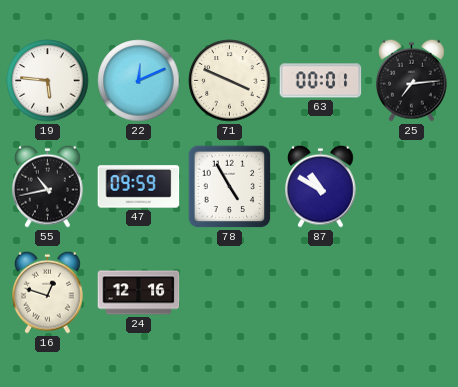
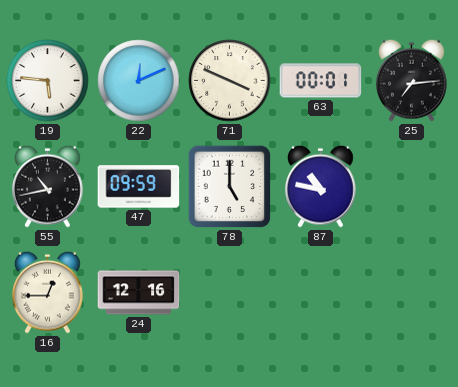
78: 4:55 -> 5:00 (230, 187)
87: 10:50 -> 10:47 (321, 186)
16: 12:48 -> 12:45 (48, 292)
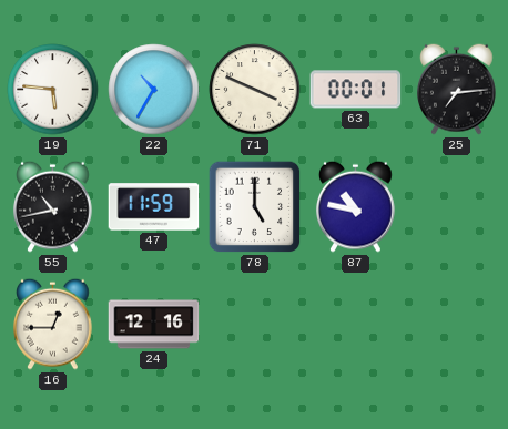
22: 12:11 -> 10:35 (154, 90)
47: 09:59 -> 11:59 (154, 207)
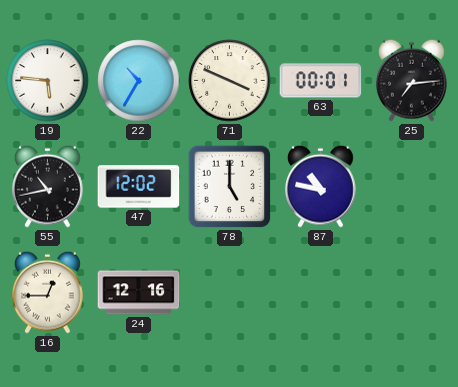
47: 11:59 -> 12:02 (139, 187)
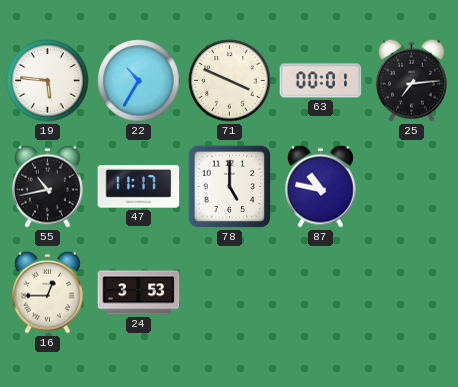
47: 12:02 -> 11:17 (139, 187)
24: 12:16 -> 3:53 (139, 293)
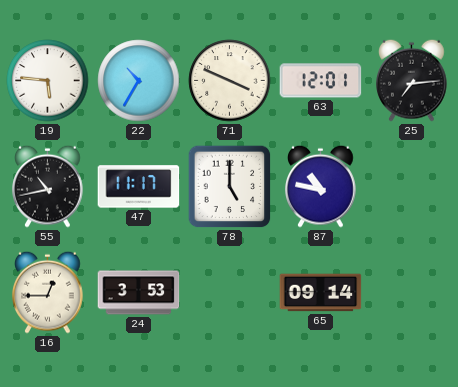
63: 00:01 -> 12:01 (321, 81)
65: none -> 09:14 (321, 293)
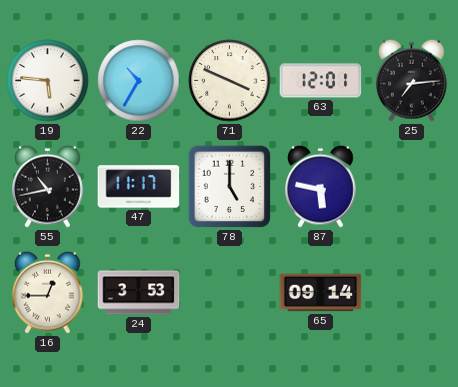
87: 10:47 -> 5:47 (321, 186)
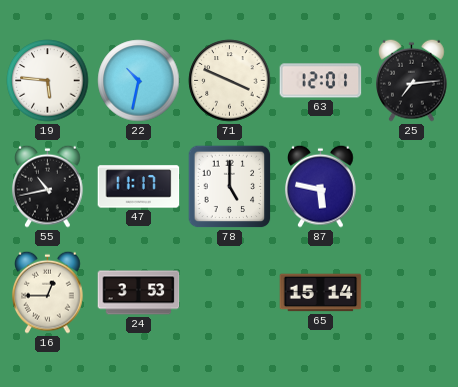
22: 10:35 -> 10:32 (139, 81)
65: 09:14 -> 15:14 (321, 293)
